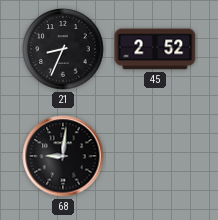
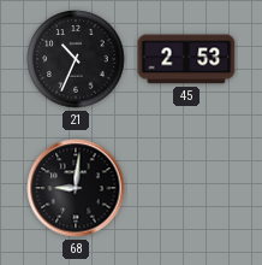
21: 8:34 -> 10:34 (76, 59)
45: 2:52 -> 2:53 (186, 59)
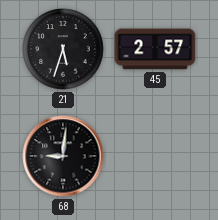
21: 10:34 -> 5:33 (63, 49)
45: 2:53 -> 2:57 (155, 49)
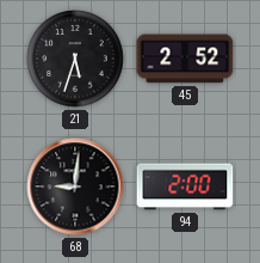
45: 2:57 -> 2:52 (185, 59)
94: none -> 2:00 (185, 186)
